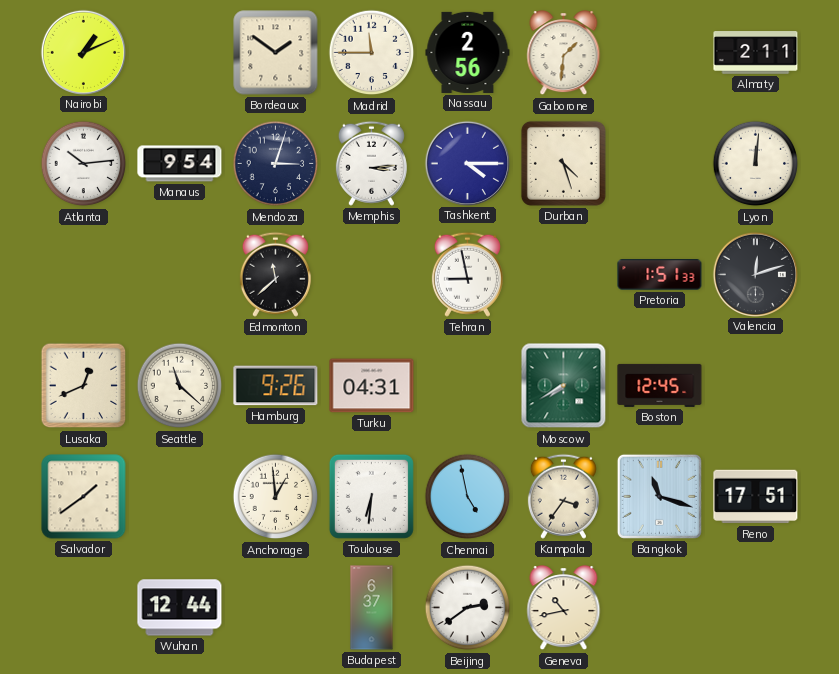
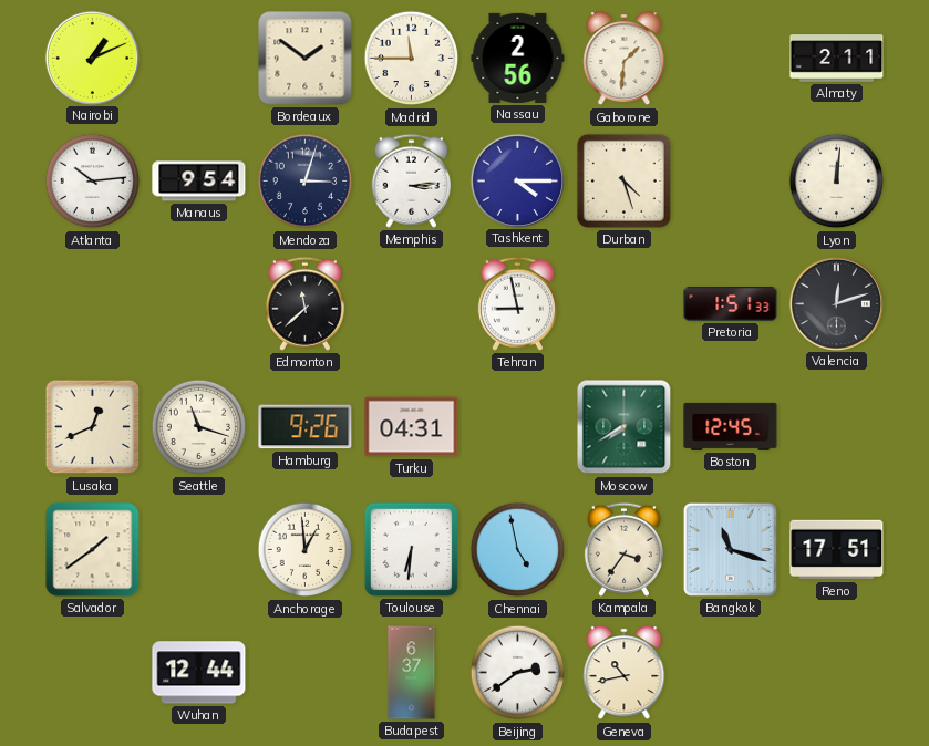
Seattle: 11:22 -> 11:18 (199, 427)
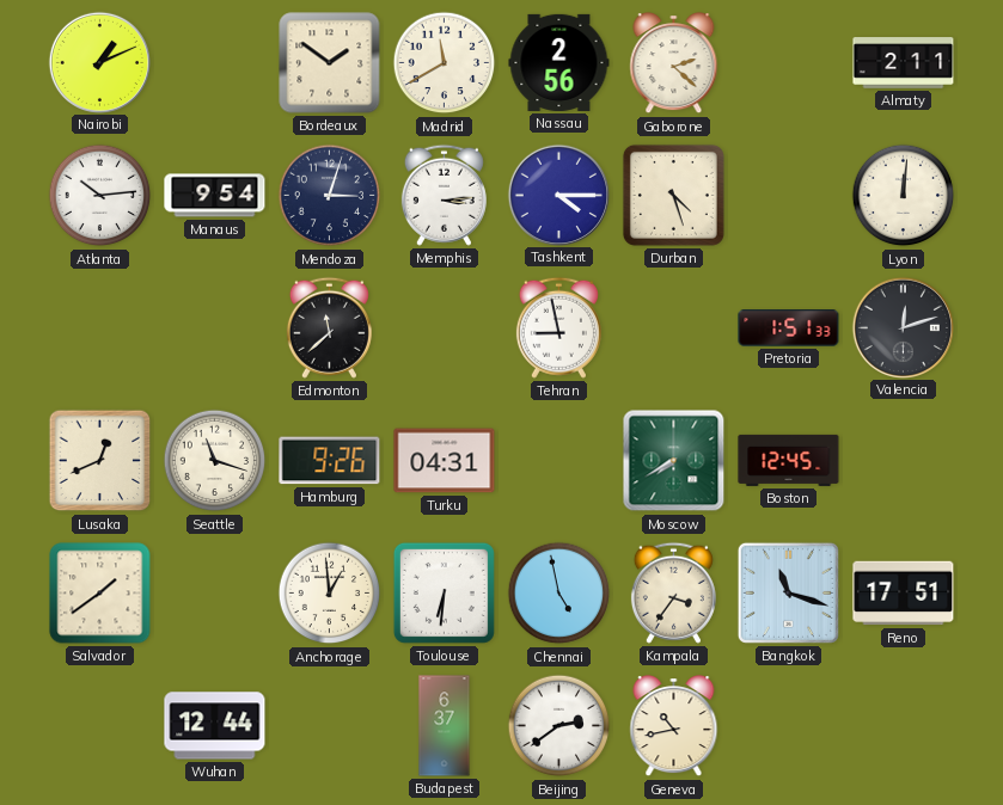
Madrid: 11:45 -> 11:40 (445, 63)
Gaborone: 1:31 -> 2:22 (674, 63)
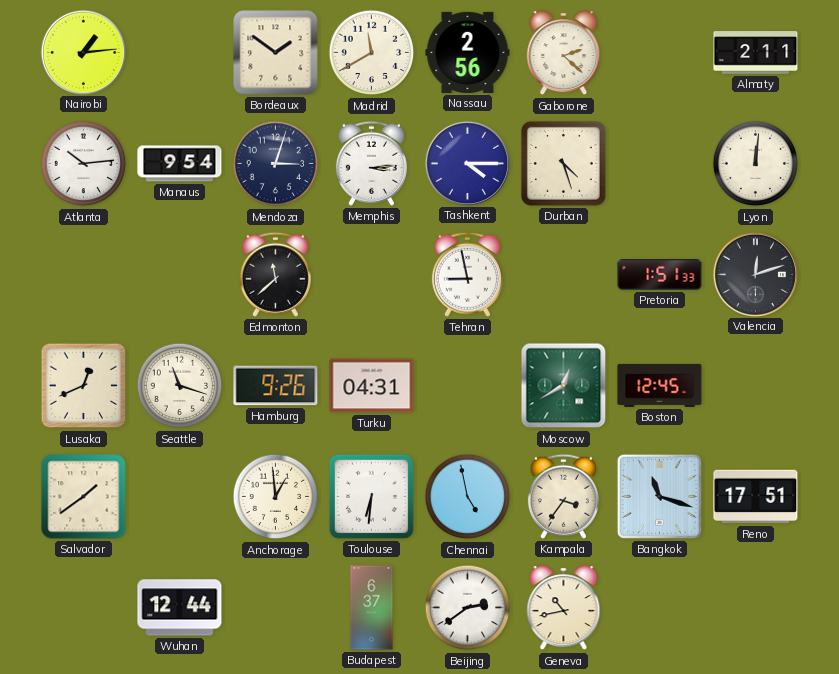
Nairobi: 1:11 -> 1:14 (83, 52)
Moscow: 7:40 -> 12:40 (564, 386)
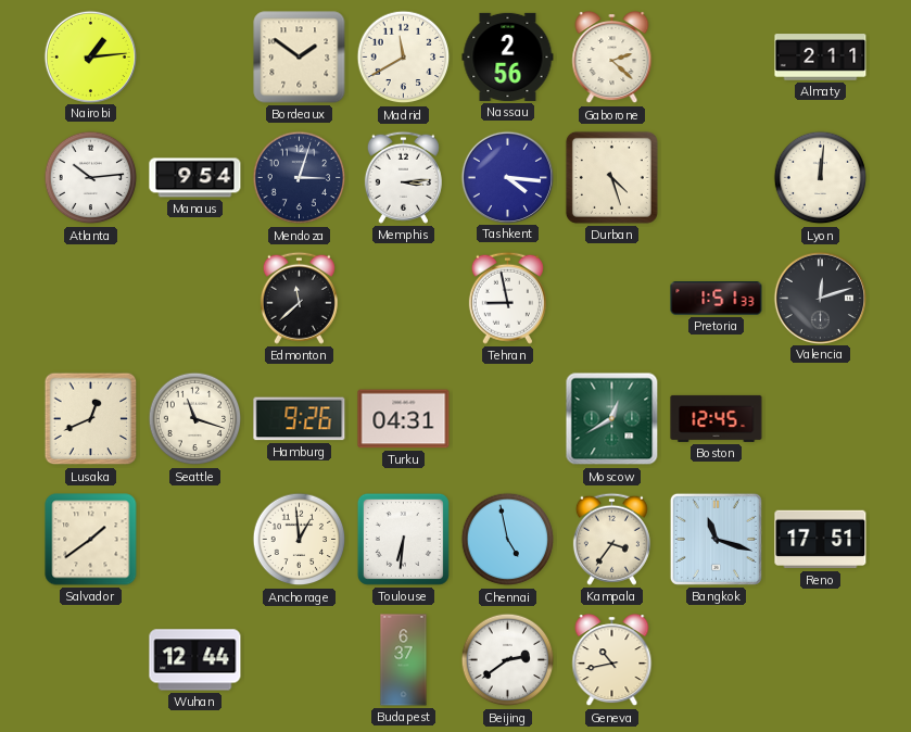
Tashkent: 4:15 -> 4:16 (507, 177)
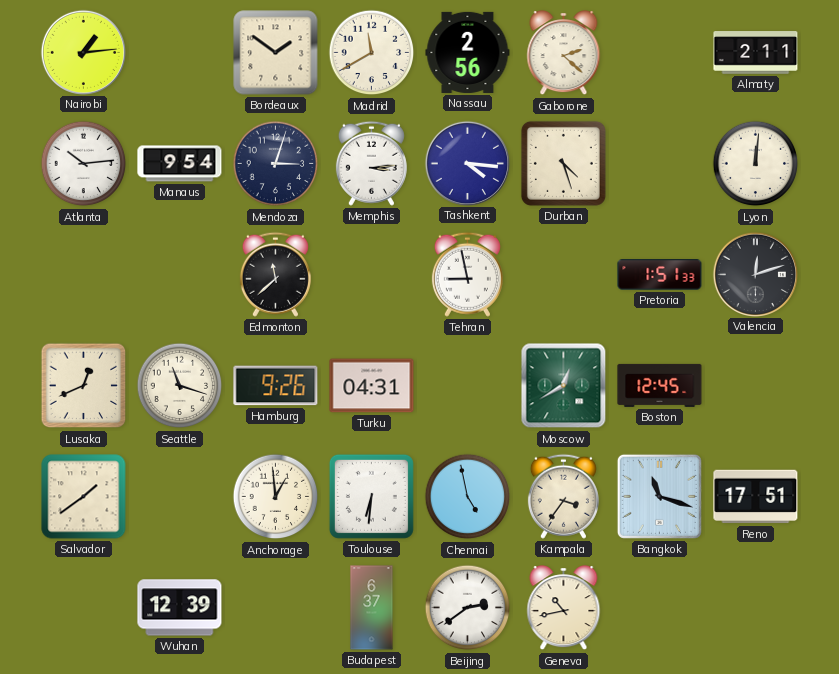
Wuhan: 12:44 -> 12:39 (180, 608)
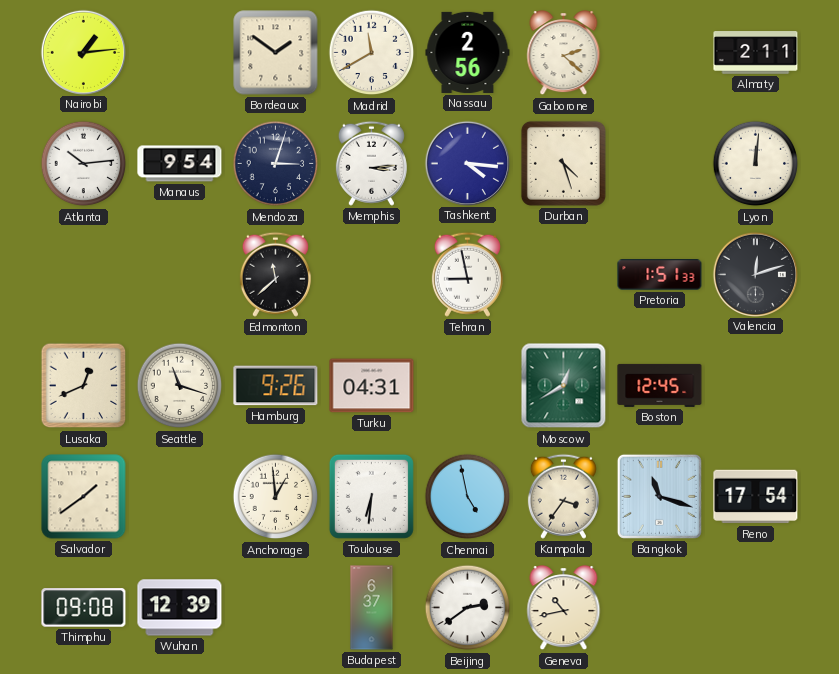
Reno: 17:51 -> 17:54 (756, 497)
Thimphu: none -> 09:08 (84, 608)
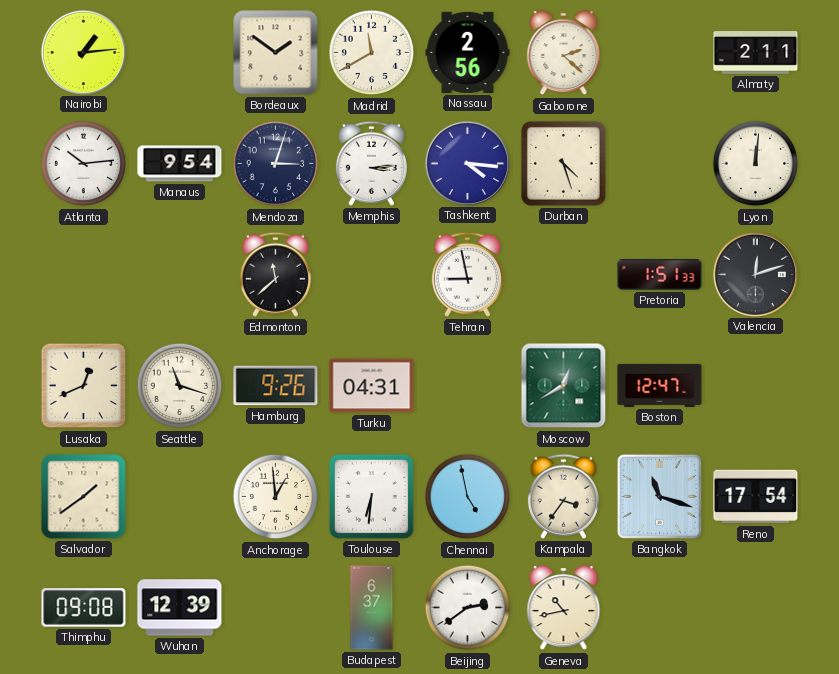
Boston: 12:45 -> 12:47 (660, 385)
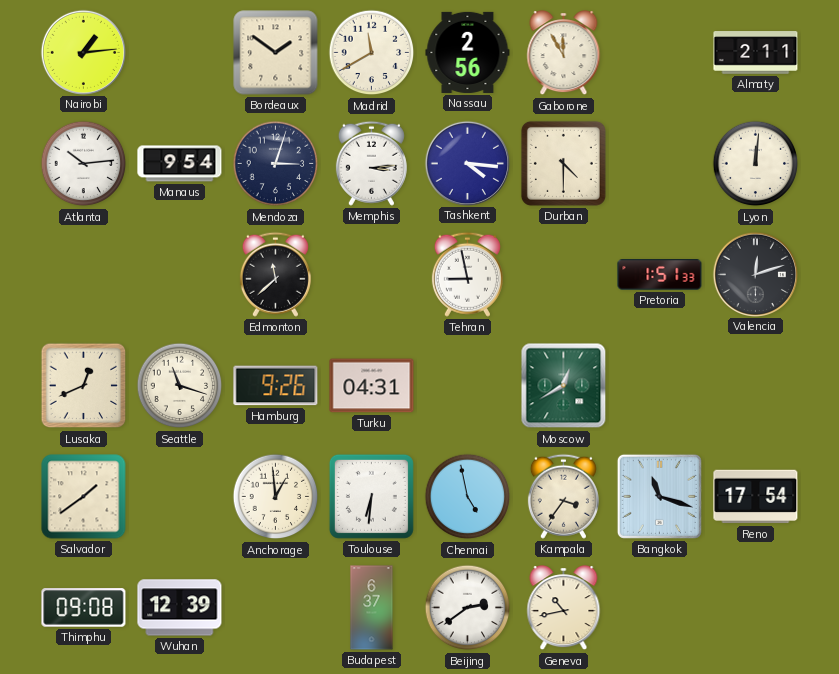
Gaborone: 2:22 -> 11:55 (564, 53)
Durban: 4:27 -> 4:30 (563, 163)
Boston: 12:47 -> none (660, 385)
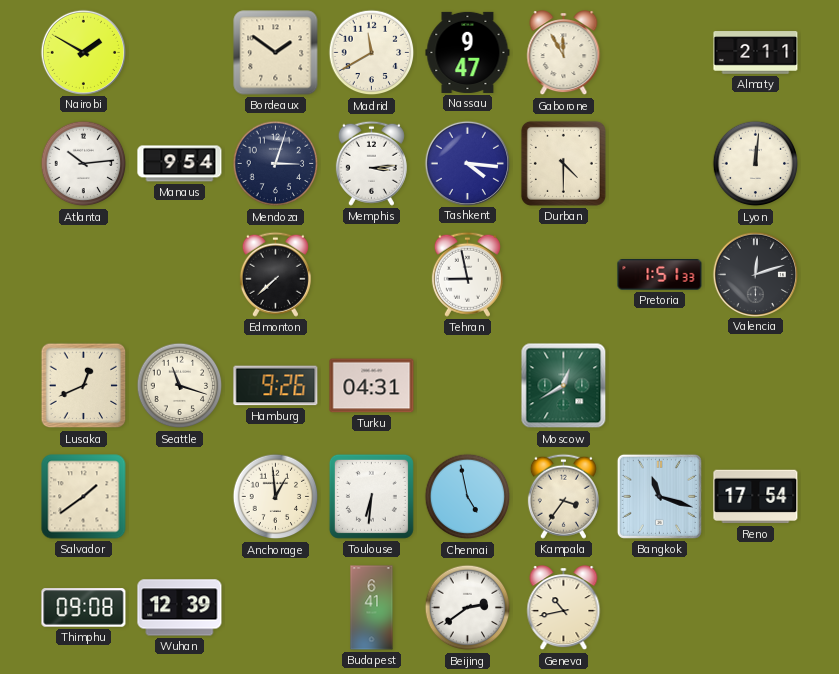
Nairobi: 1:14 -> 1:50 (83, 52)
Nassau: 2:56 -> 9:47 (468, 52)
Edmonton: 11:38 -> 7:38 (275, 274)
Budapest: 6:37 -> 6:41 (372, 608)
